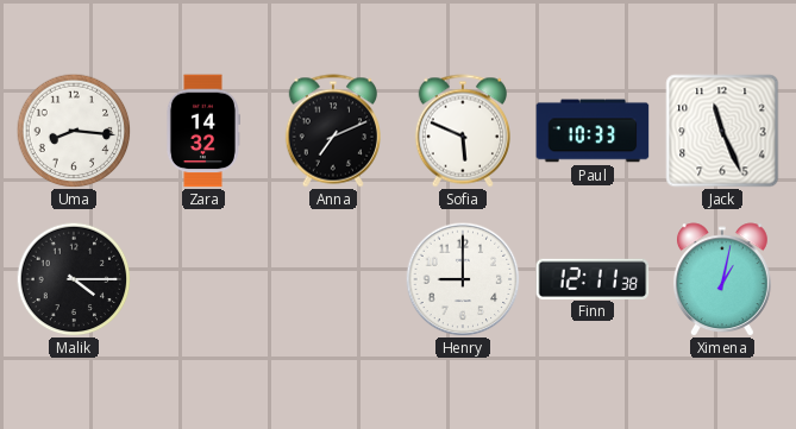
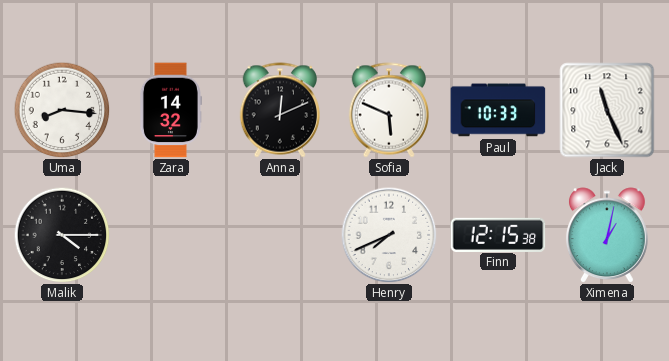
Anna: 7:11 -> 12:11 (279, 110)
Henry: 9:00 -> 7:41 (389, 235)
Finn: 12:11 -> 12:15 (498, 234)
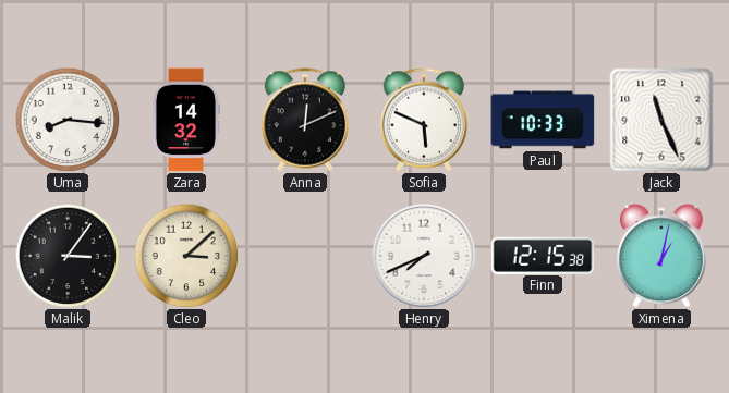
Malik: 4:15 -> 3:06 (68, 256)
Cleo: none -> 3:08 (186, 256)
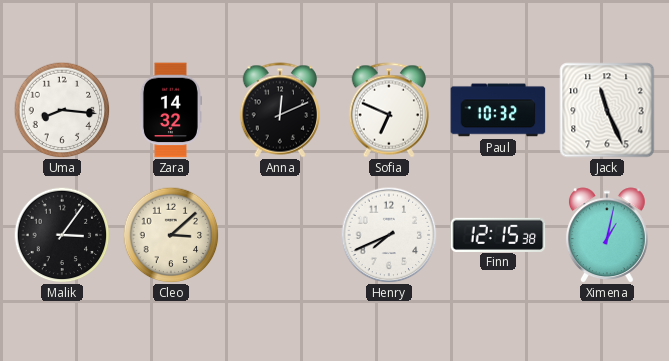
Sofia: 5:49 -> 6:49 (388, 110)
Paul: 10:33 -> 10:32 (498, 110)
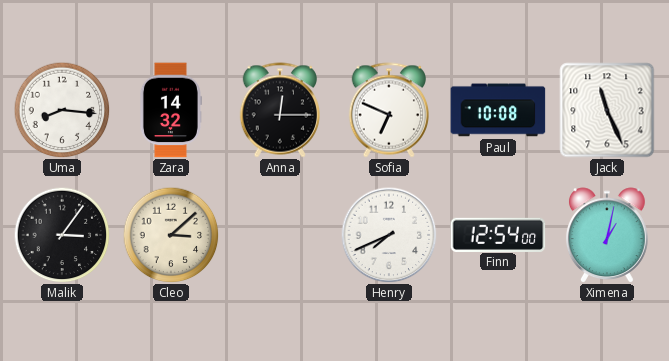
Anna: 12:11 -> 12:15 (279, 110)
Paul: 10:32 -> 10:08 (498, 110)
Finn: 12:15 -> 12:54 (498, 234)
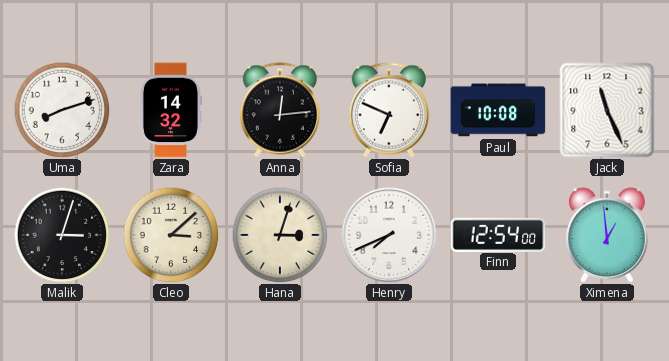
Uma: 8:16 -> 8:12 (62, 110)
Anna: 12:15 -> 12:14 (279, 110)
Malik: 3:06 -> 3:03 (62, 235)
Hana: none -> 3:03 (280, 235)
Ximena: 1:02 -> 12:59 (607, 235)
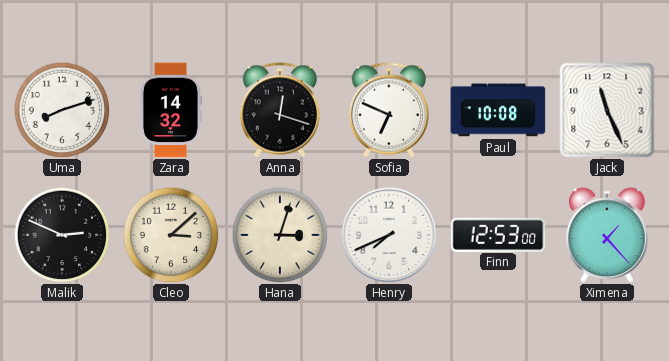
Anna: 12:14 -> 12:18 (279, 110)
Malik: 3:03 -> 2:49 (62, 235)
Finn: 12:54 -> 12:53 (498, 234)
Ximena: 12:59 -> 1:23 (607, 235)
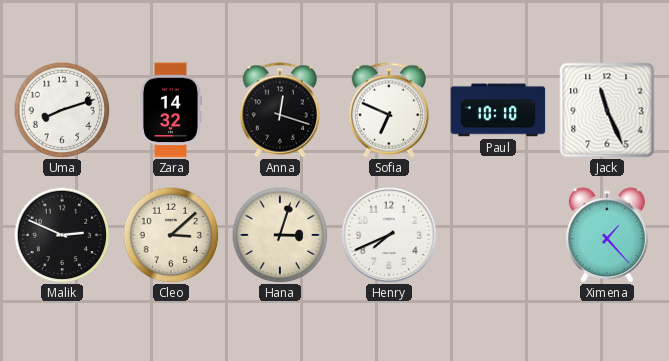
Paul: 10:08 -> 10:10 (498, 110)
Finn: 12:53 -> none (498, 234)
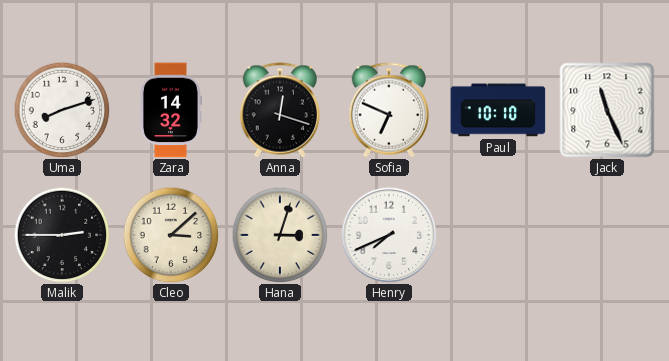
Malik: 2:49 -> 2:45 (62, 235)
Ximena: 1:23 -> none (607, 235)
